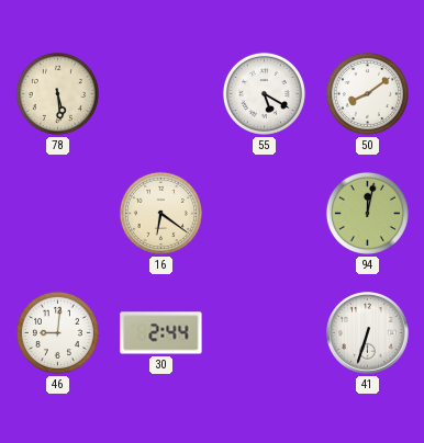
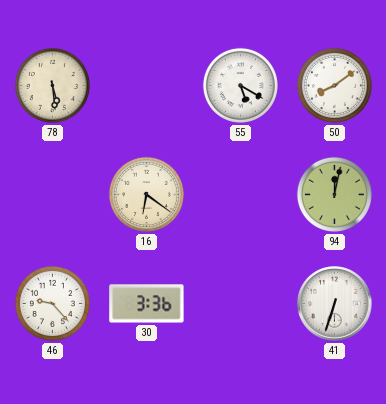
46: 9:01 -> 9:23 (52, 303)
30: 2:44 -> 3:36 (147, 304)
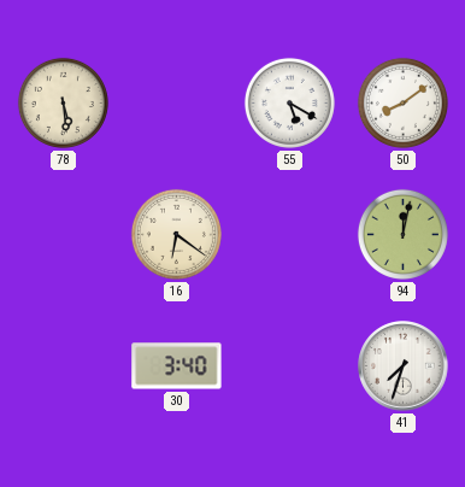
46: 9:23 -> none (52, 303)
30: 3:36 -> 3:40 (177, 366)
41: 6:33 -> 7:33 (404, 366)
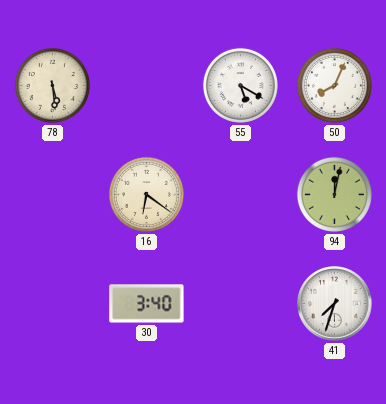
50: 8:09 -> 8:04 (334, 85)
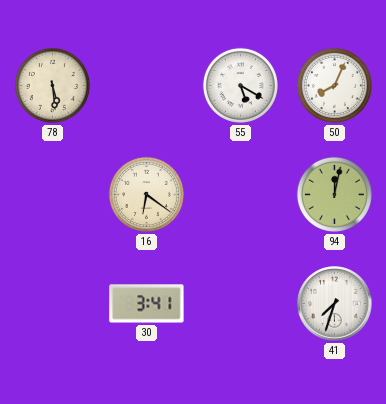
30: 3:40 -> 3:41 (147, 304)
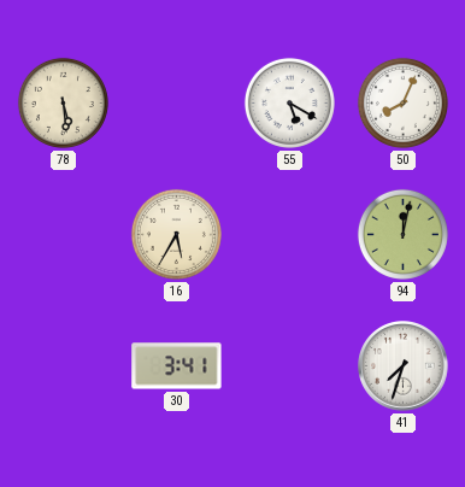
16: 6:21 -> 5:35 (176, 234)
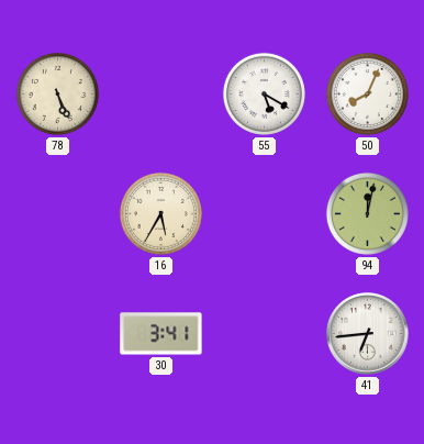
78: 5:29 -> 5:26 (57, 93)
41: 7:33 -> 6:44 (368, 334)
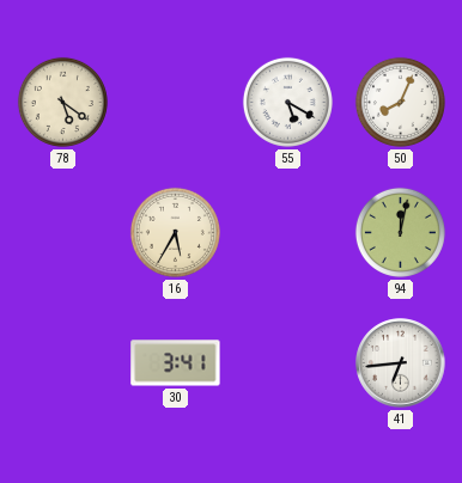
78: 5:26 -> 5:21 (62, 102)
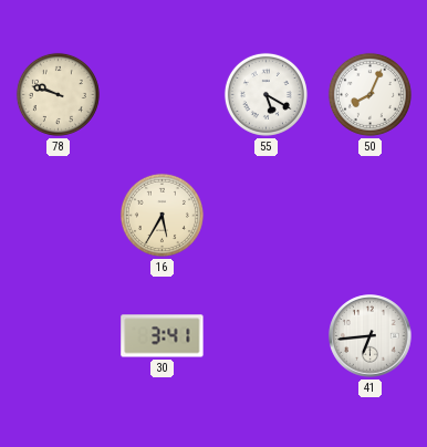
78: 5:21 -> 9:48 (58, 94)
94: 12:02 -> none (400, 232)
